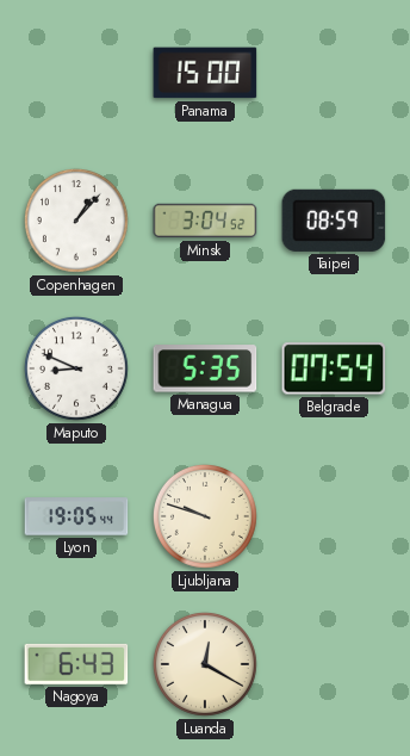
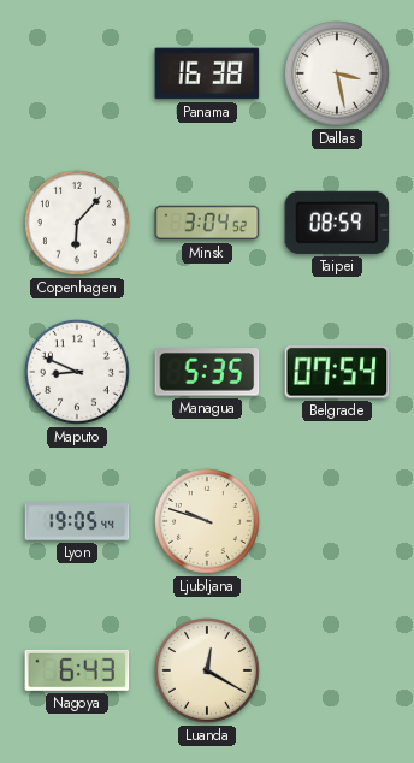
Panama: 15:00 -> 16:38 (207, 73)
Dallas: none -> 3:28 (337, 73)
Copenhagen: 1:07 -> 6:07 (77, 223)
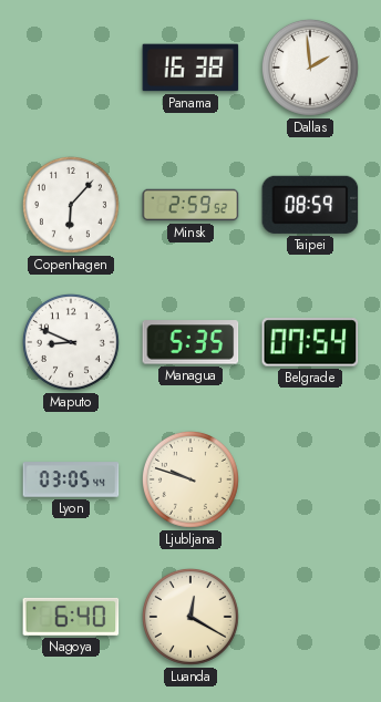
Dallas: 3:28 -> 1:59 (310, 68)
Minsk: 3:04 -> 2:59 (190, 205)
Lyon: 19:05 -> 03:05 (71, 479)
Nagoya: 6:43 -> 6:40 (71, 617)
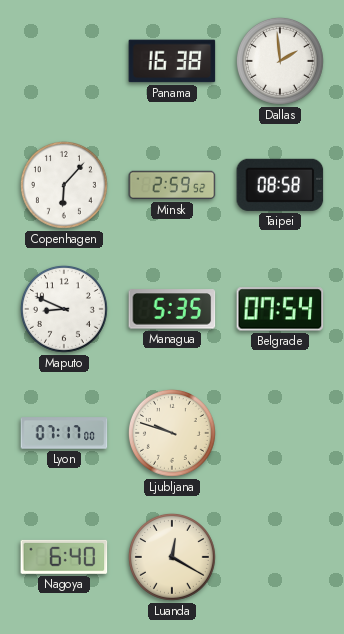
Taipei: 08:59 -> 08:58 (280, 185)
Lyon: 03:05 -> 07:17 (64, 433)
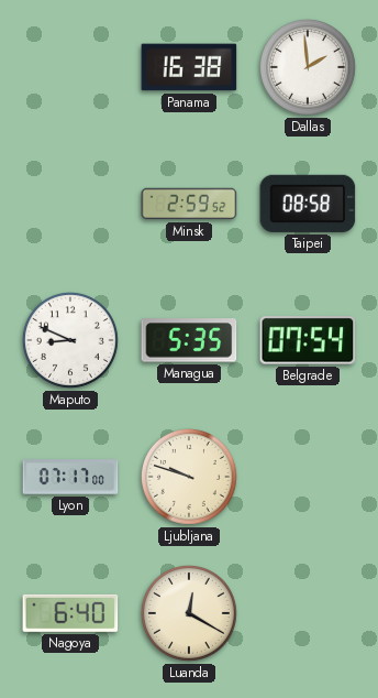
Copenhagen: 6:07 -> none (64, 185)
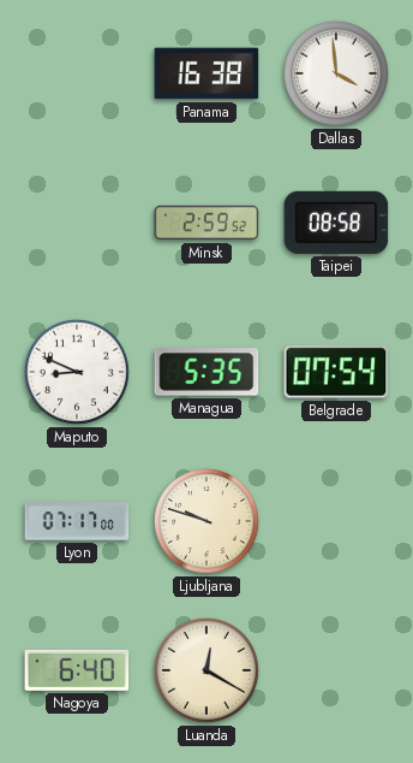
Dallas: 1:59 -> 3:59 (336, 73)
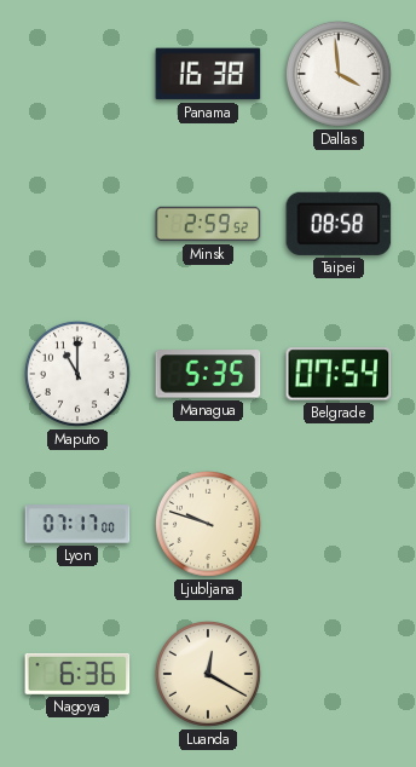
Maputo: 8:49 -> 11:00 (77, 374)
Nagoya: 6:40 -> 6:36 (77, 674)
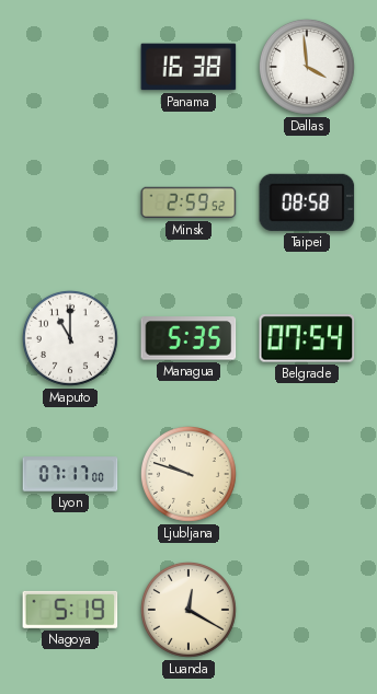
Nagoya: 6:36 -> 5:19 (70, 610)
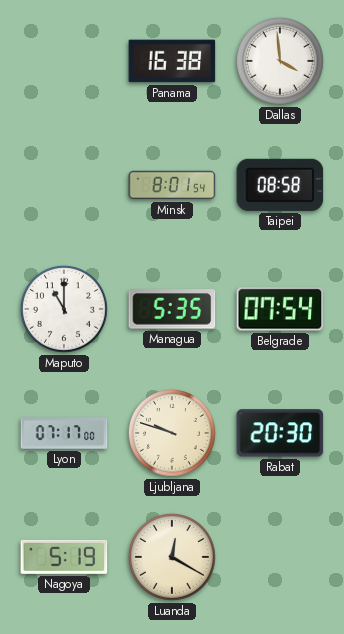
Minsk: 2:59 -> 8:01 (172, 185)
Rabat: none -> 20:30 (280, 433)
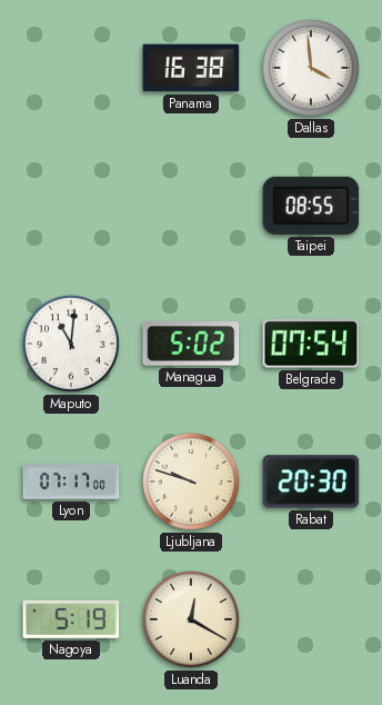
Minsk: 8:01 -> none (172, 185)
Taipei: 08:58 -> 08:55 (311, 206)
Maputo: 11:00 -> 11:01 (71, 344)
Managua: 5:35 -> 5:02 (191, 344)
